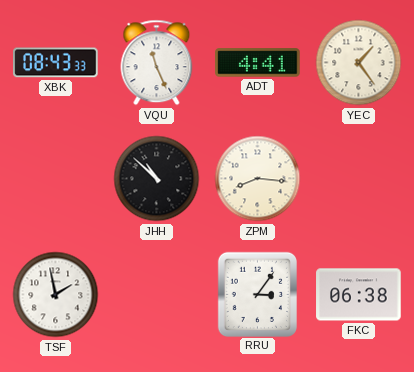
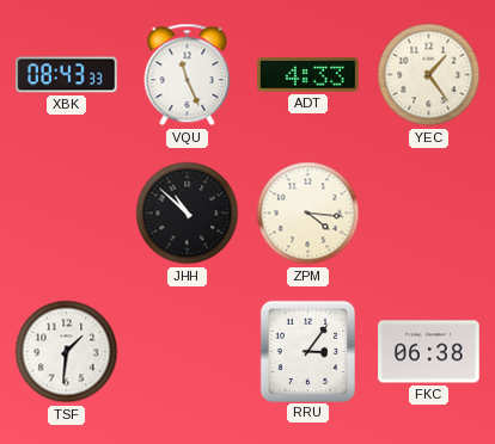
ADT: 4:41 -> 4:33 (308, 75)
ZPM: 8:16 -> 4:16 (308, 214)
TSF: 1:58 -> 1:31 (67, 352)
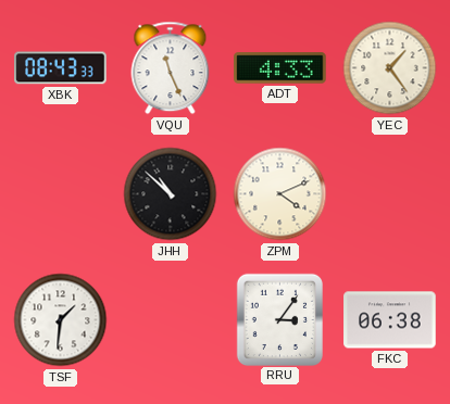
ZPM: 4:16 -> 4:11 (280, 194)
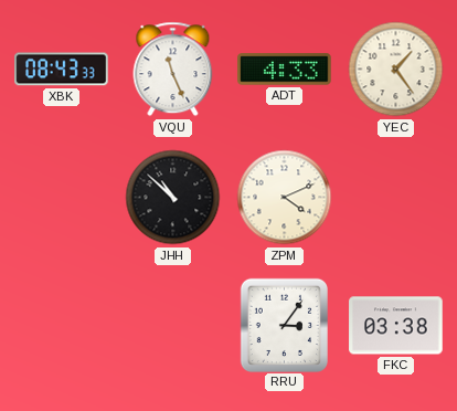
TSF: 1:31 -> none (61, 320)
FKC: 06:38 -> 03:38 (396, 326)
